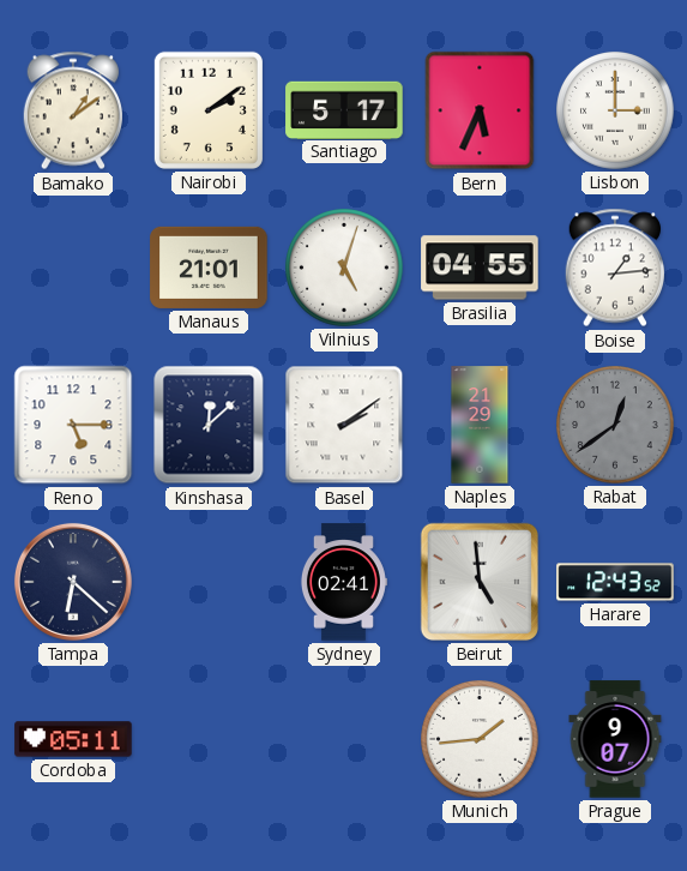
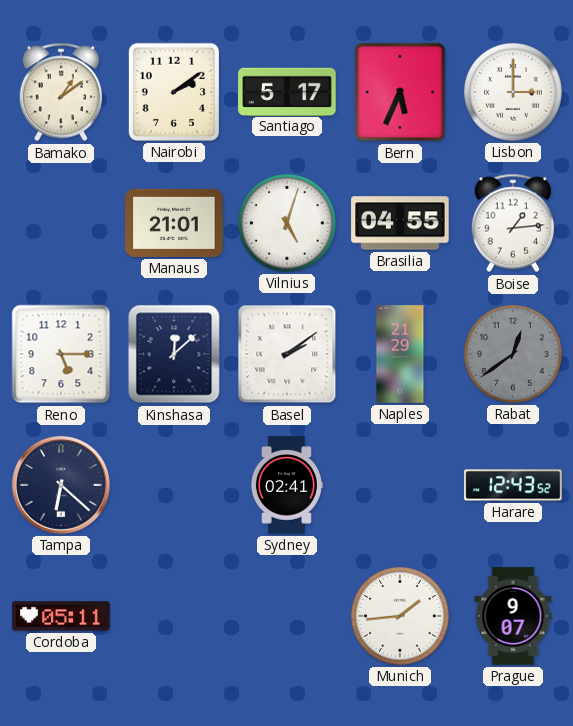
Beirut: 4:59 -> none (480, 582)
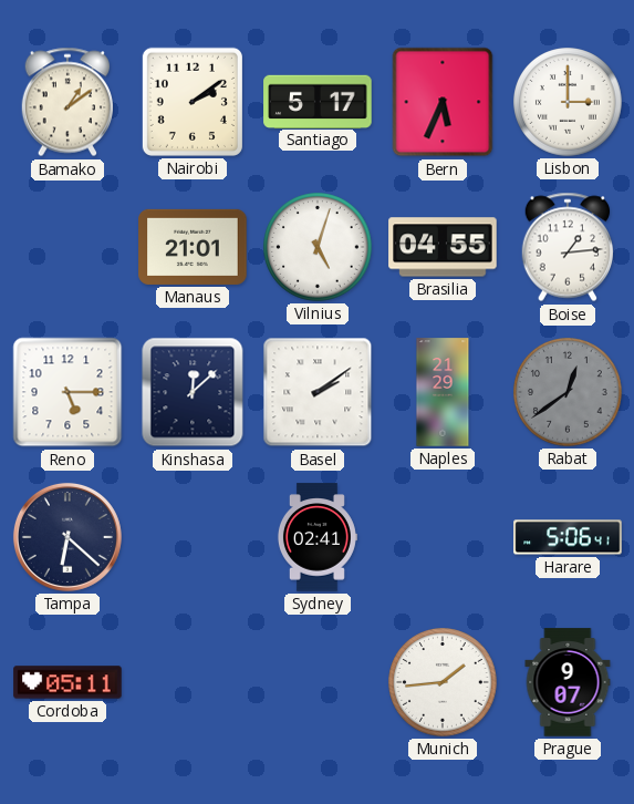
Harare: 12:43 -> 5:06 (568, 537)
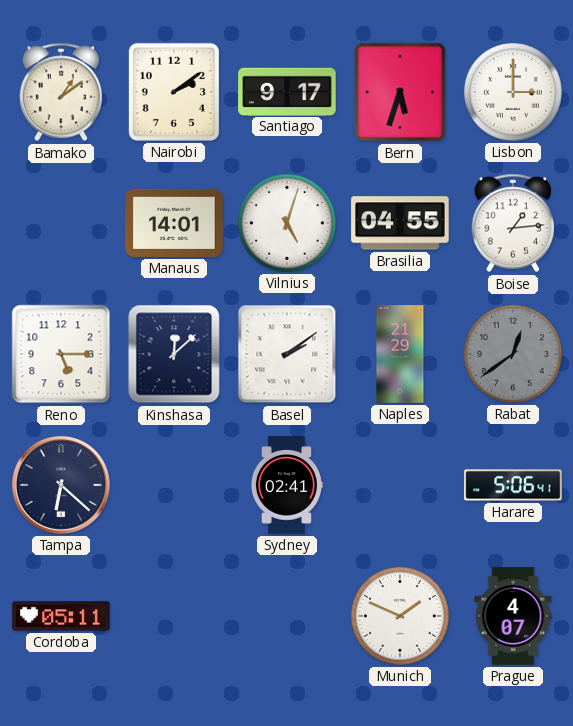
Santiago: 5:17 -> 9:17 (287, 91)
Bern: 5:34 -> 5:33 (400, 92)
Manaus: 21:01 -> 14:01 (174, 223)
Munich: 1:44 -> 1:49 (400, 616)
Prague: 9:07 -> 4:07 (513, 616)
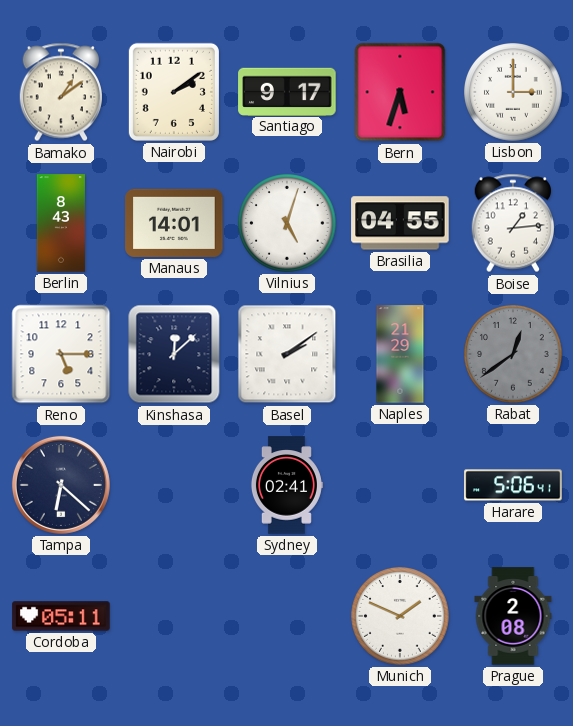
Berlin: none -> 8:43 (61, 223)
Prague: 4:07 -> 2:08 (513, 616)
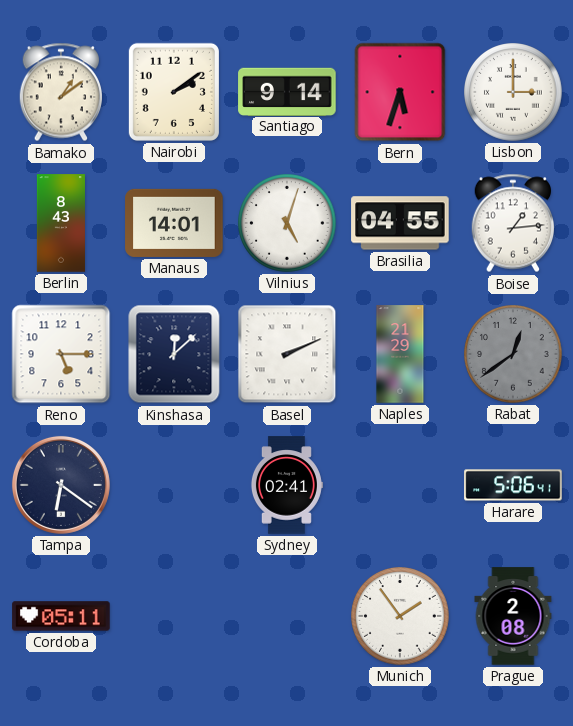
Santiago: 9:17 -> 9:14 (287, 91)
Basel: 2:09 -> 2:11 (287, 354)
Tampa: 6:22 -> 6:21 (61, 485)
Munich: 1:49 -> 1:54 (400, 616)
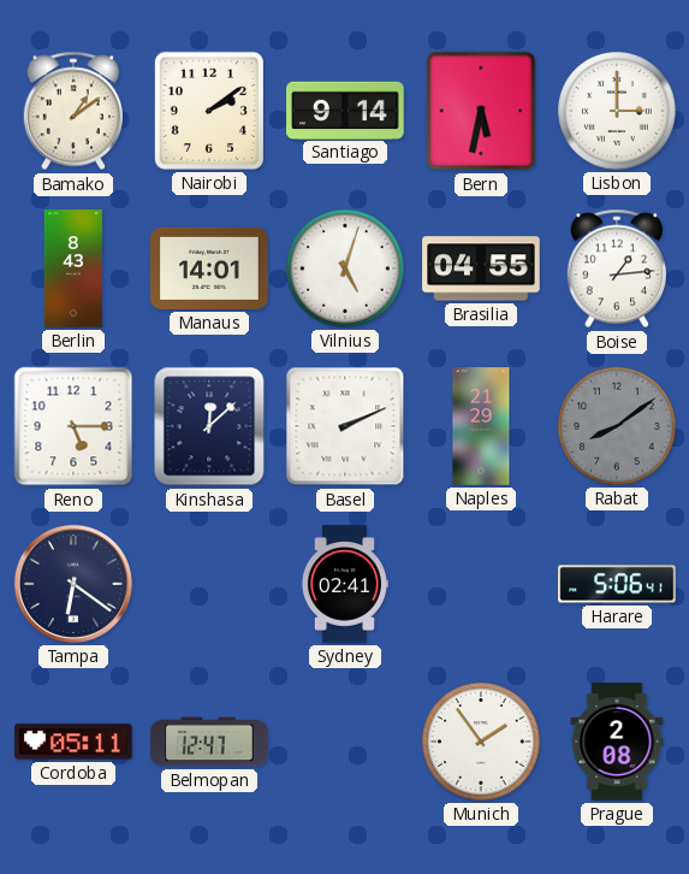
Bern: 5:33 -> 5:32 (481, 111)
Rabat: 12:39 -> 8:09 (617, 426)
Belmopan: none -> 12:47 (209, 742)
